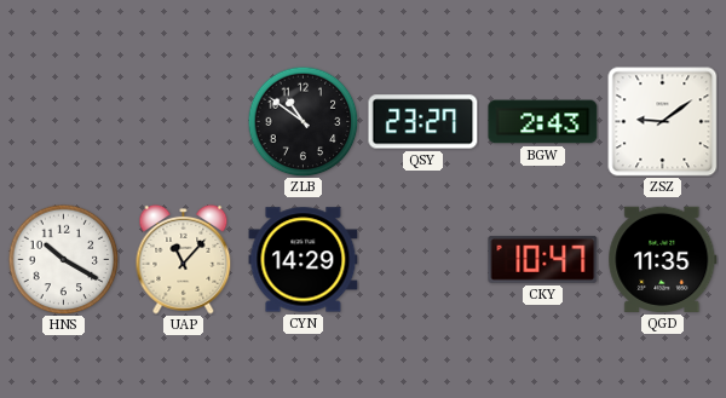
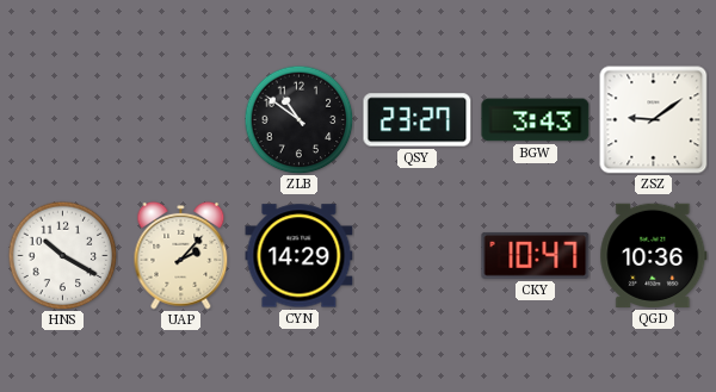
BGW: 2:43 -> 3:43 (536, 120)
UAP: 11:07 -> 2:07 (181, 255)
QGD: 11:35 -> 10:36 (654, 255)
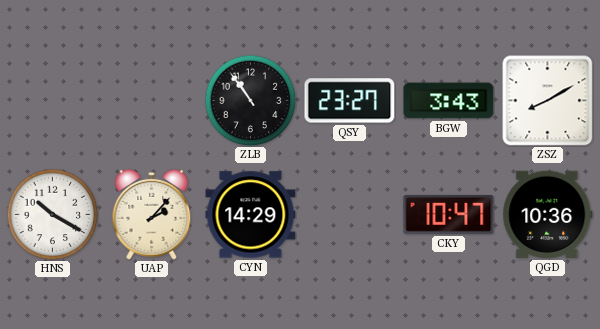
ZLB: 10:51 -> 10:54 (250, 100)
ZSZ: 9:09 -> 8:10 (548, 101)
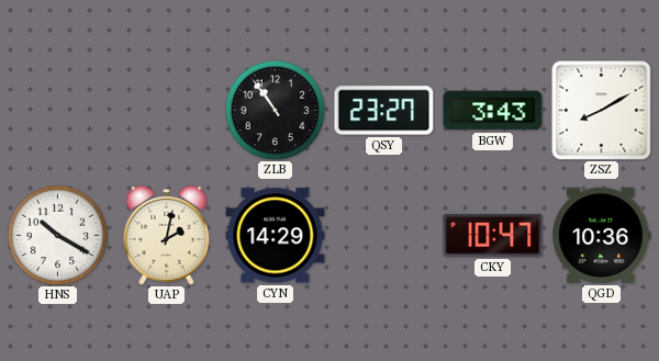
UAP: 2:07 -> 2:02 (167, 235)
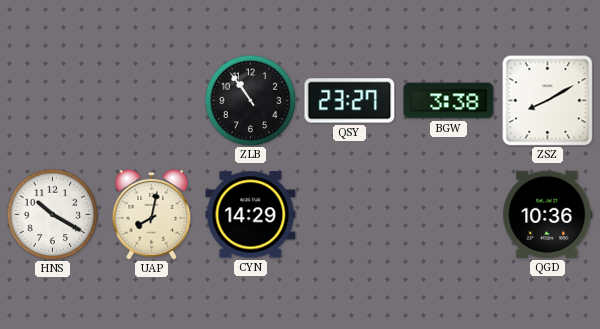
BGW: 3:43 -> 3:38 (449, 101)
UAP: 2:02 -> 8:02 (152, 214)
CKY: 10:47 -> none (493, 235)
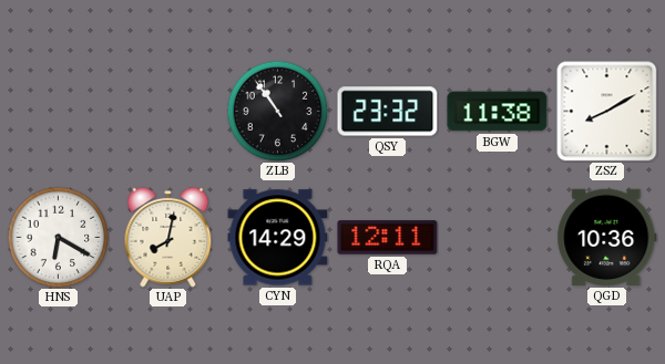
QSY: 23:27 -> 23:32 (388, 112)
BGW: 3:38 -> 11:38 (498, 112)
HNS: 10:20 -> 6:20 (58, 237)
RQA: none -> 12:11 (388, 238)
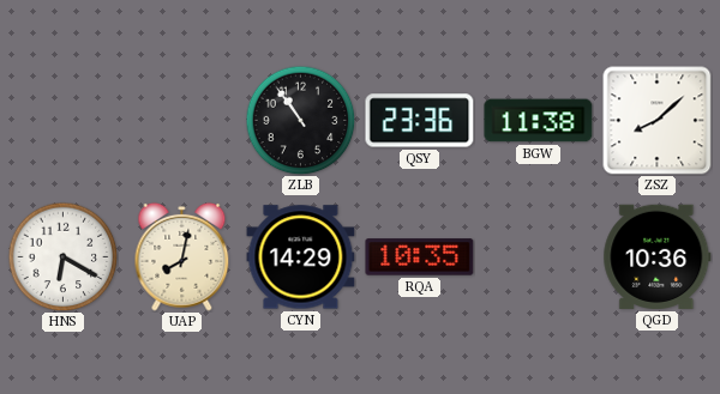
QSY: 23:32 -> 23:36 (420, 121)
ZSZ: 8:10 -> 8:08 (658, 121)
RQA: 12:11 -> 10:35 (420, 257)
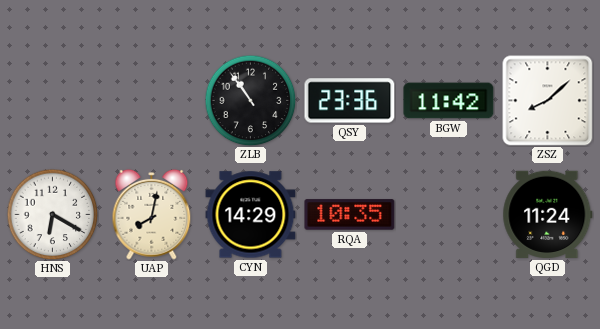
BGW: 11:38 -> 11:42 (449, 101)
QGD: 10:36 -> 11:24 (548, 214)
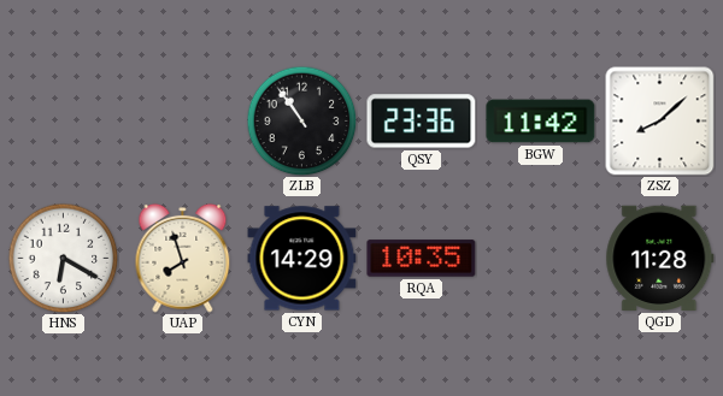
UAP: 8:02 -> 7:57 (183, 258)
QGD: 11:24 -> 11:28 (660, 258)
